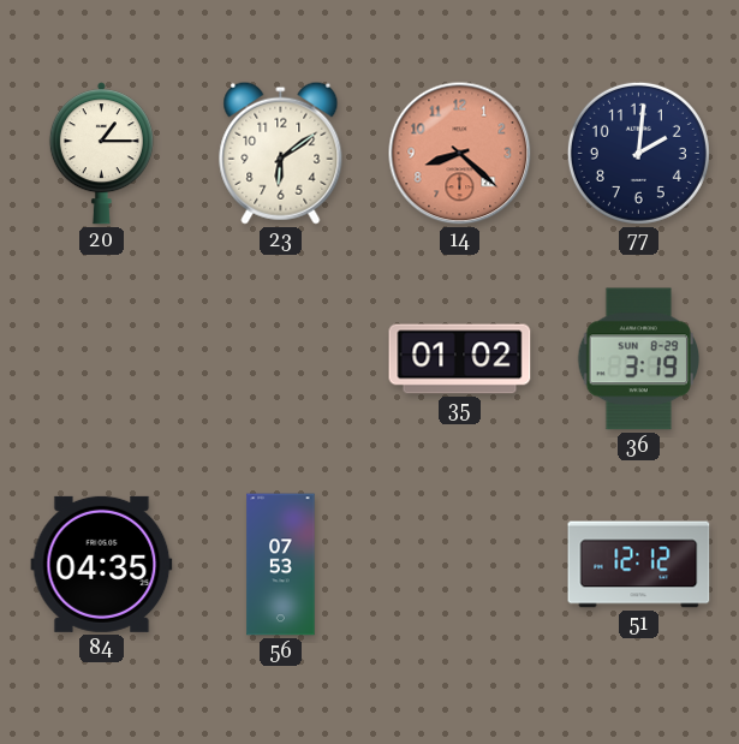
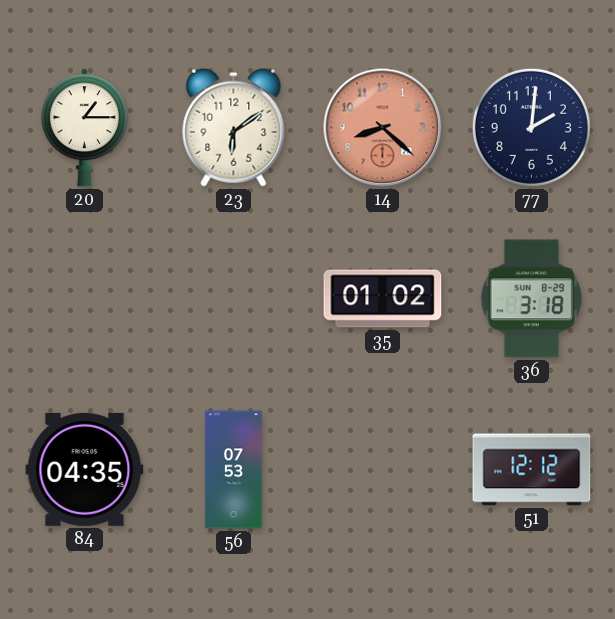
36: 3:19 -> 3:18 (531, 299)
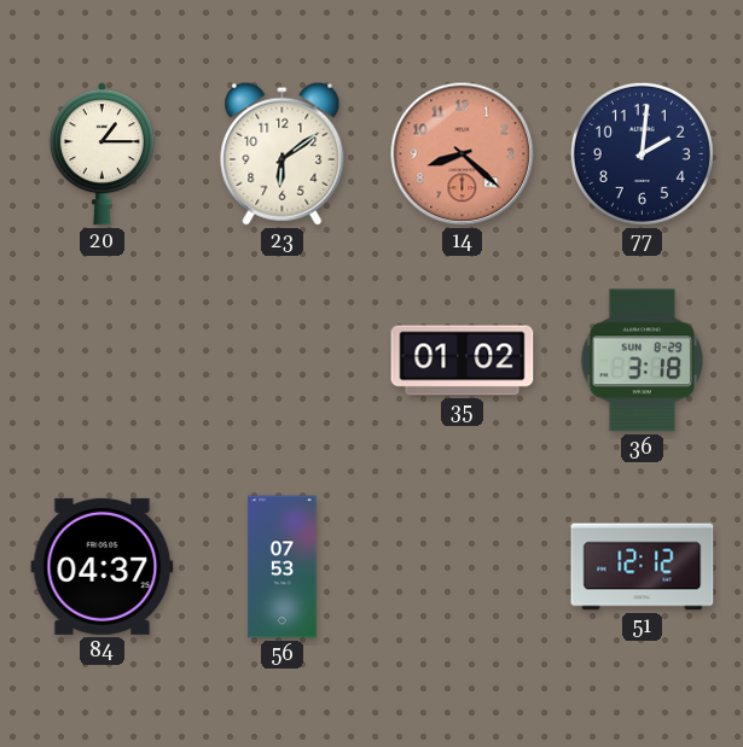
84: 04:35 -> 04:37 (103, 566)
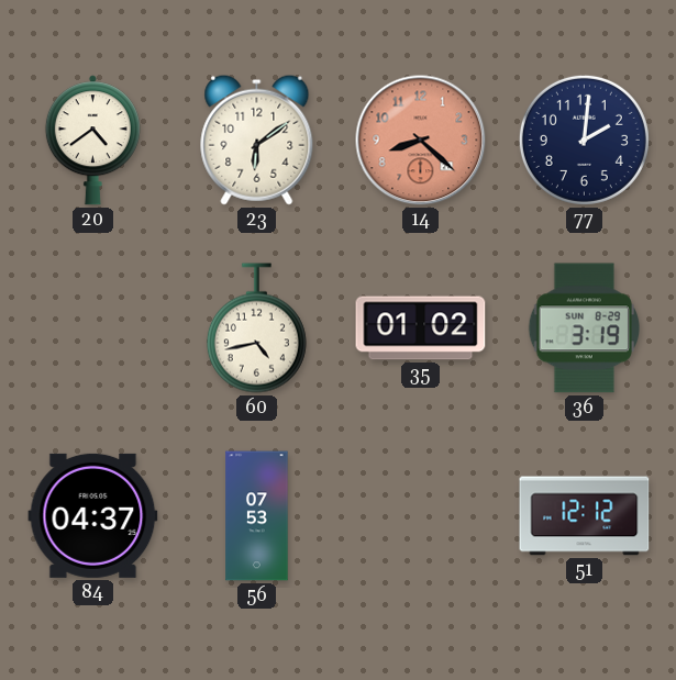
20: 1:15 -> 4:39 (92, 141)
60: none -> 4:43 (256, 328)
36: 3:18 -> 3:19 (584, 328)
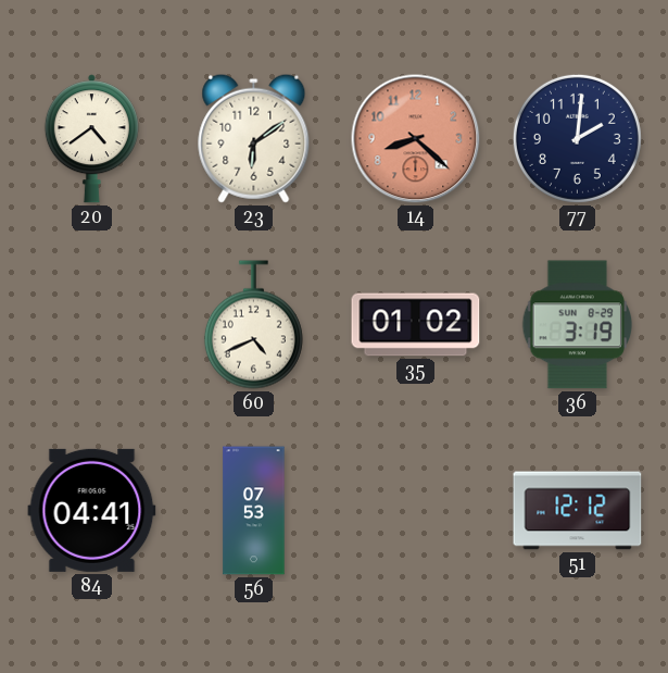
60: 4:43 -> 4:41 (253, 325)
84: 04:37 -> 04:41 (92, 510)
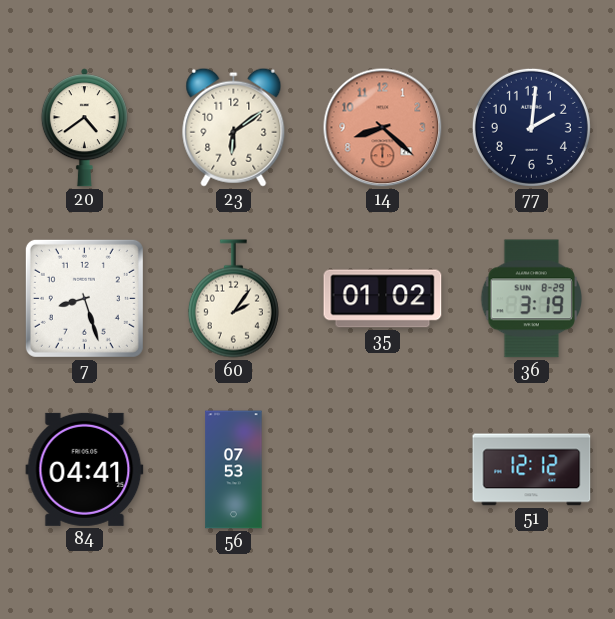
7: none -> 8:27 (84, 298)
60: 4:41 -> 2:06 (233, 299)
